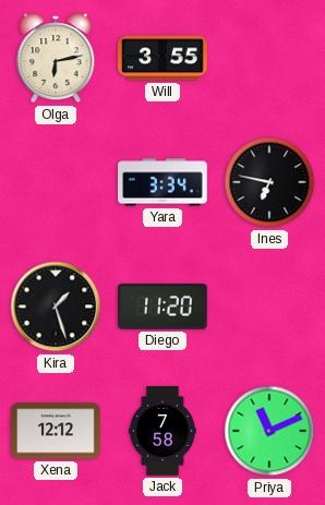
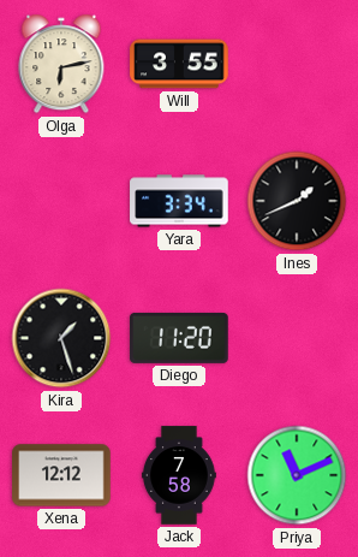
Ines: 6:47 -> 1:41 (297, 201)
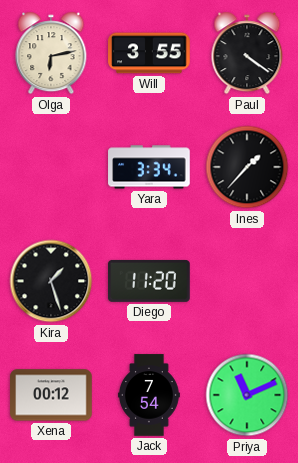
Paul: none -> 4:21 (247, 53)
Ines: 1:41 -> 1:37 (247, 167)
Xena: 12:12 -> 00:12 (51, 395)
Jack: 7:58 -> 7:54 (149, 395)
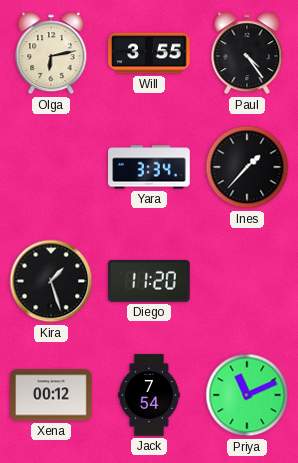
Paul: 4:21 -> 4:24 (247, 53)
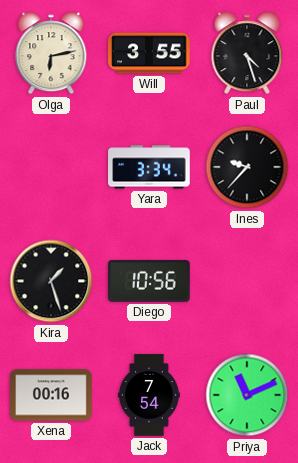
Paul: 4:24 -> 4:27 (247, 53)
Ines: 1:37 -> 9:37 (247, 167)
Diego: 11:20 -> 10:56 (149, 281)
Xena: 00:12 -> 00:16 (51, 395)
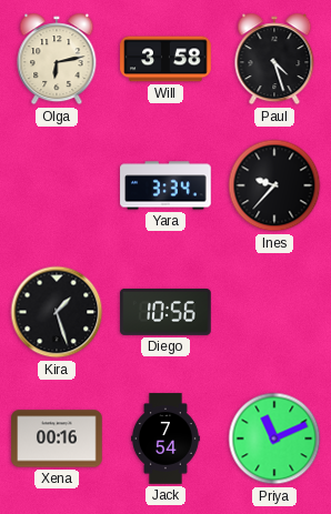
Will: 3:55 -> 3:58 (165, 59)
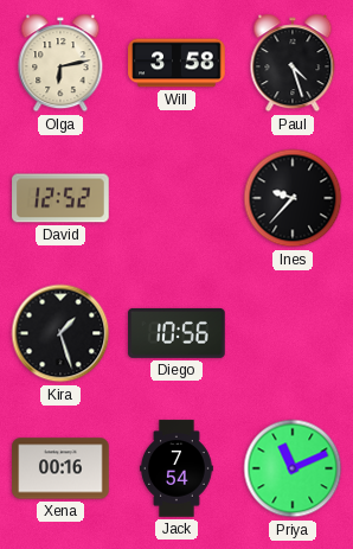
David: none -> 12:52 (60, 198)
Yara: 3:34 -> none (165, 185)
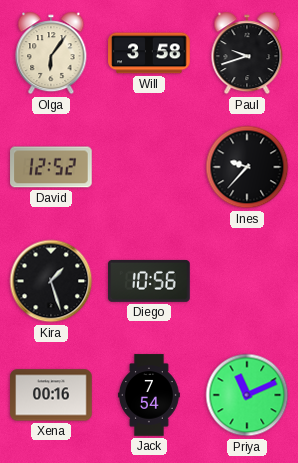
Olga: 6:13 -> 6:06 (51, 53)
Paul: 4:27 -> 9:42 (247, 53)
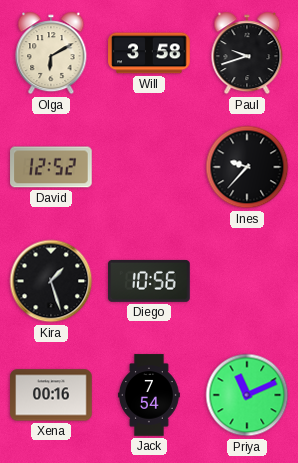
Olga: 6:06 -> 6:10 (51, 53)
